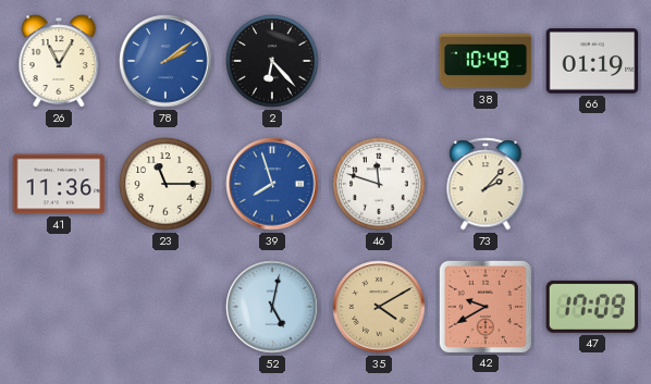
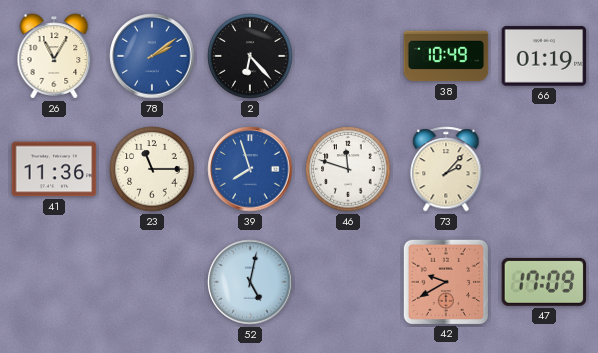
35: 4:10 -> none (379, 307)
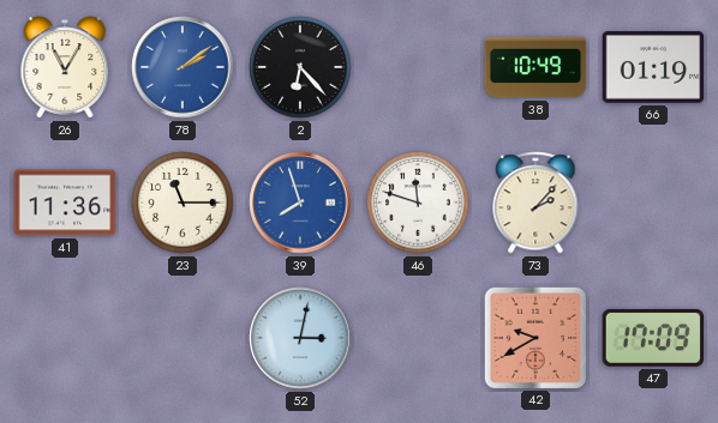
52: 5:02 -> 3:02 (300, 338)
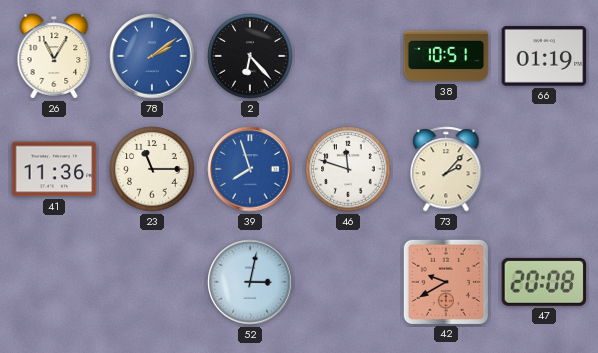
38: 10:49 -> 10:51 (446, 56)
47: 17:09 -> 20:08 (544, 282)
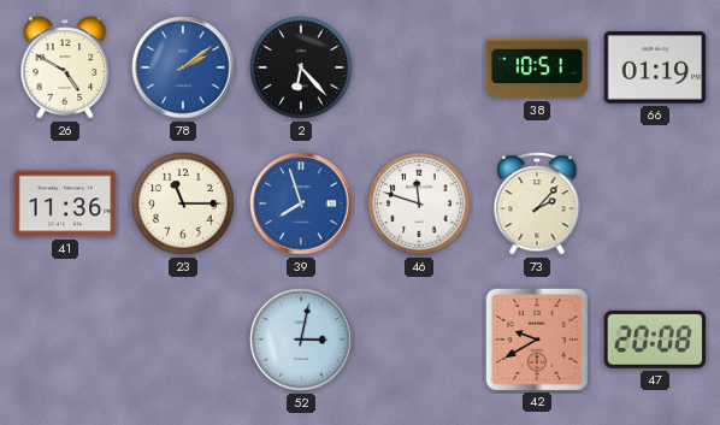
26: 11:05 -> 4:50 (65, 67)
